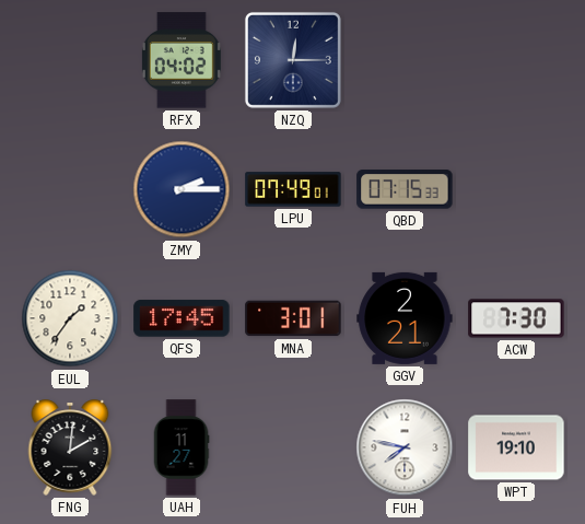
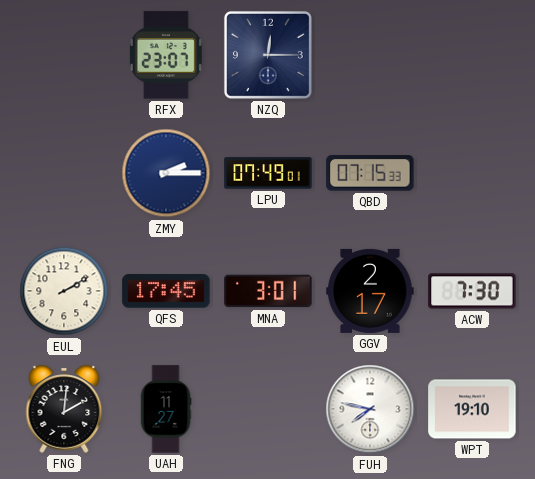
RFX: 04:02 -> 23:07 (166, 55)
EUL: 1:36 -> 2:10 (64, 291)
GGV: 2:21 -> 2:17 (370, 291)
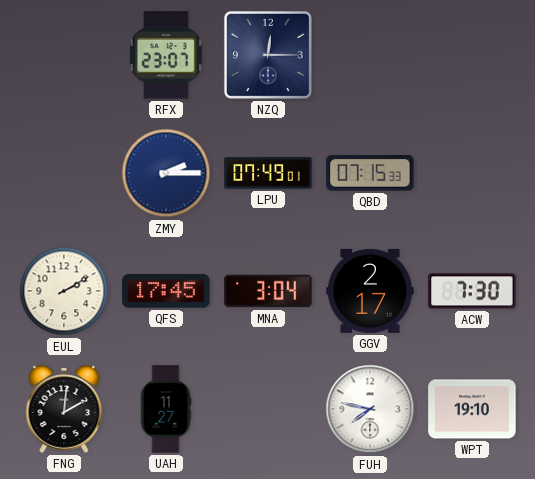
MNA: 3:01 -> 3:04 (268, 291)
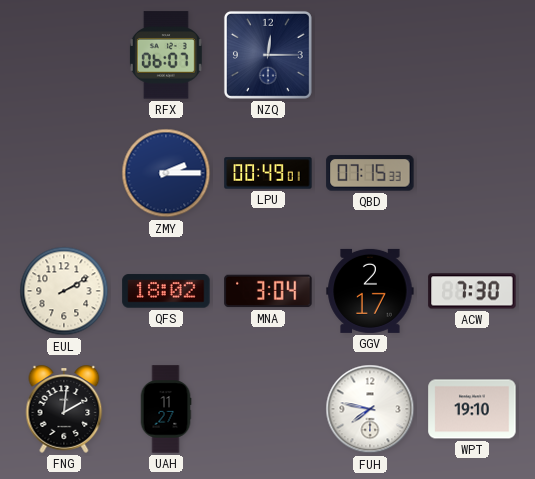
RFX: 23:07 -> 06:07 (166, 55)
LPU: 07:49 -> 00:49 (268, 173)
QFS: 17:45 -> 18:02 (166, 291)
